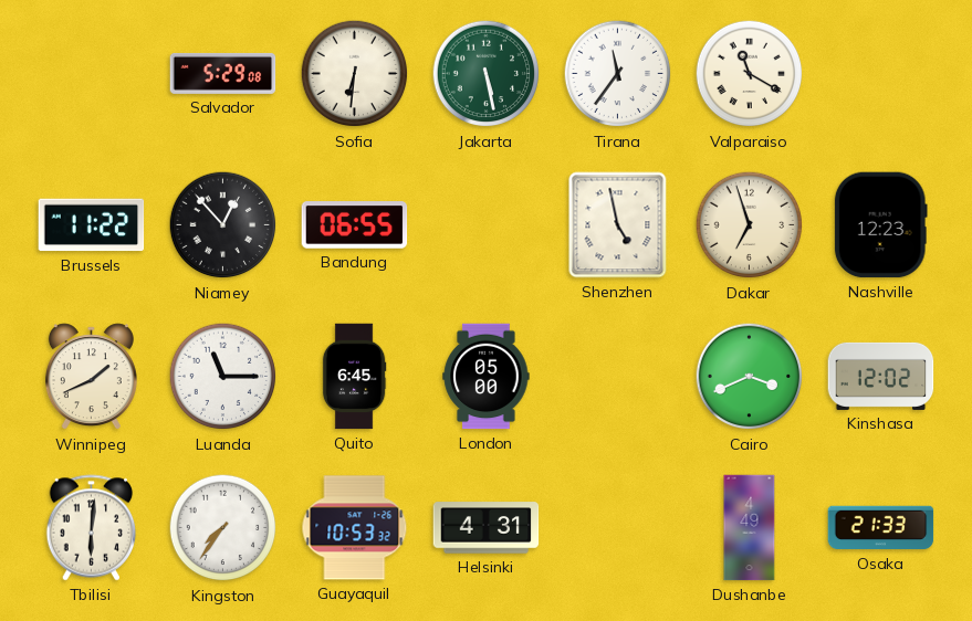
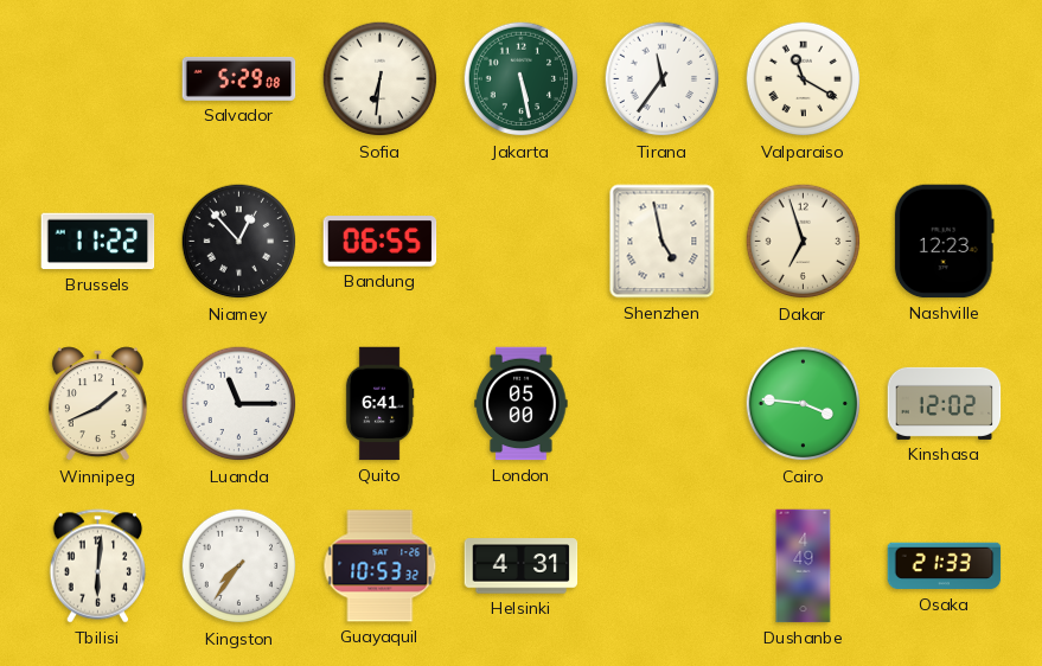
Quito: 6:45 -> 6:41 (379, 404)
Cairo: 3:41 -> 3:46 (804, 404)
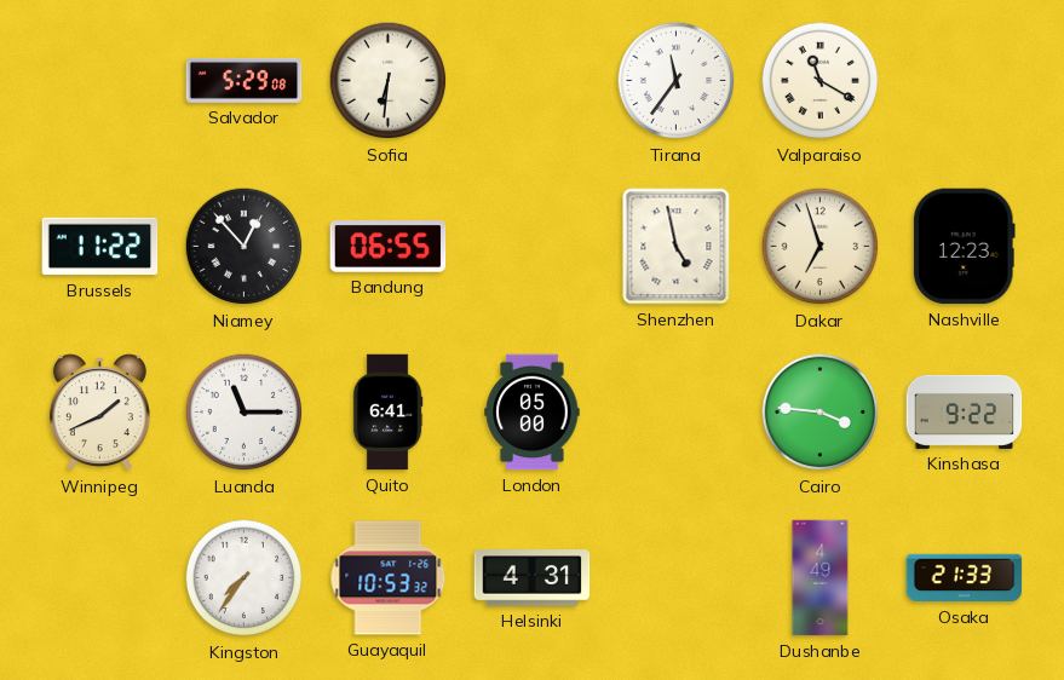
Jakarta: 5:28 -> none (522, 79)
Kinshasa: 12:02 -> 9:22 (965, 411)
Tbilisi: 6:01 -> none (98, 566)
